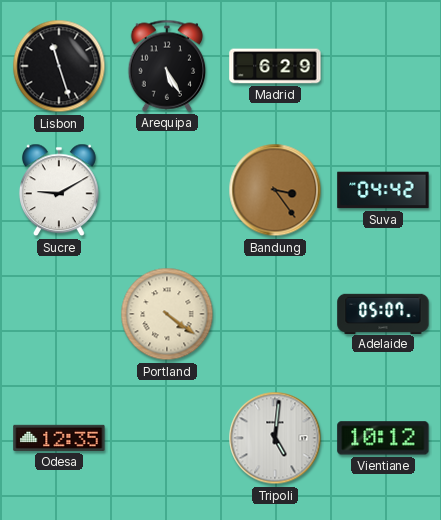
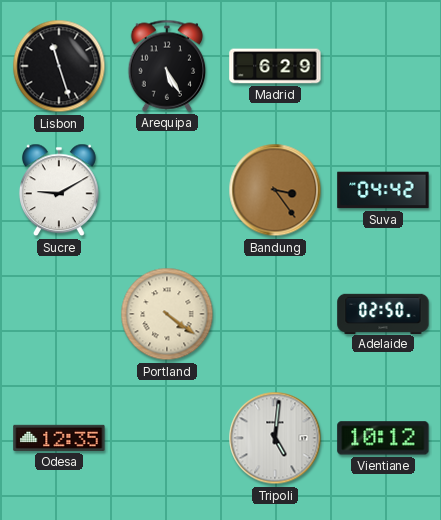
Adelaide: 05:07 -> 02:50 (383, 313)
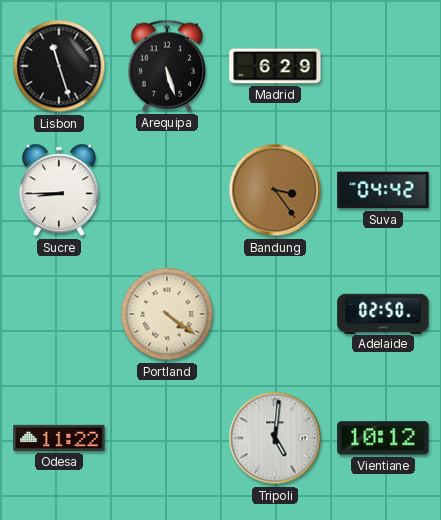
Arequipa: 5:25 -> 5:27 (167, 66)
Sucre: 9:10 -> 8:45 (59, 190)
Odesa: 12:35 -> 11:22 (59, 438)
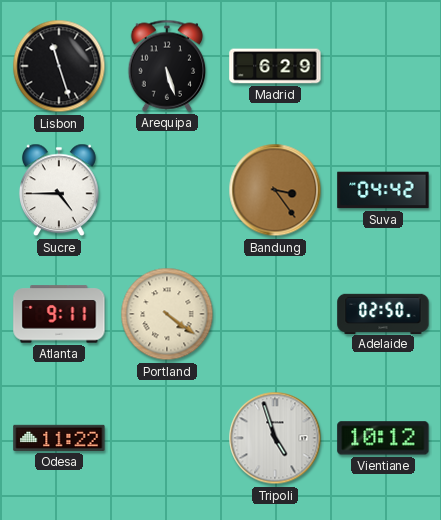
Sucre: 8:45 -> 4:45 (59, 190)
Atlanta: none -> 9:11 (59, 314)
Tripoli: 5:01 -> 4:57 (275, 438)
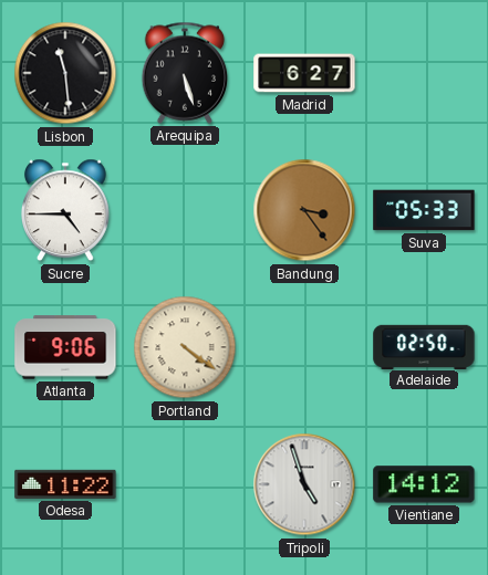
Lisbon: 11:27 -> 11:29 (65, 73)
Madrid: 6:29 -> 6:27 (304, 73)
Suva: 04:42 -> 05:33 (424, 210)
Atlanta: 9:11 -> 9:06 (65, 347)
Vientiane: 10:12 -> 14:12 (424, 484)
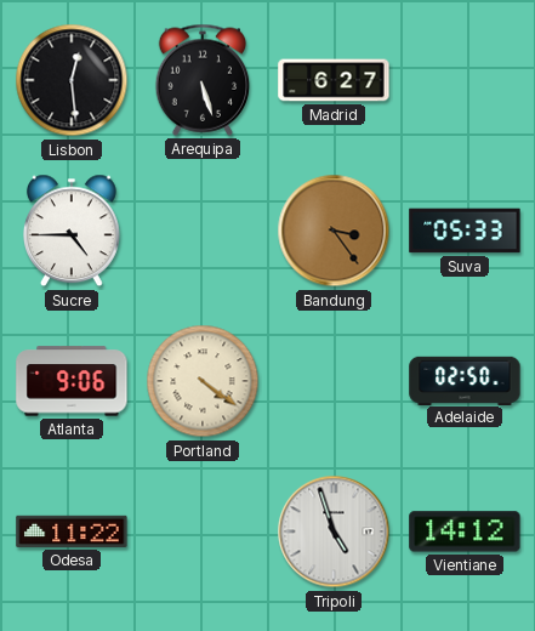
Lisbon: 11:29 -> 12:29 (72, 80)
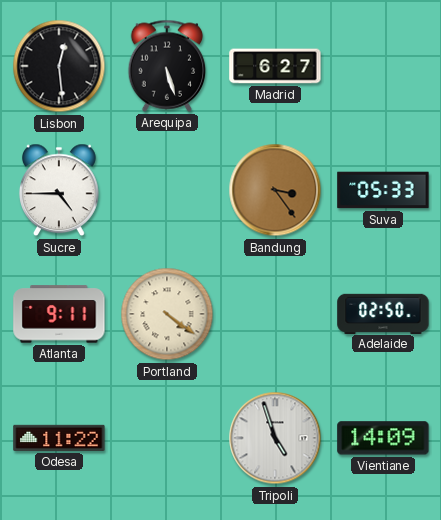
Atlanta: 9:06 -> 9:11 (59, 314)
Vientiane: 14:12 -> 14:09 (383, 438)
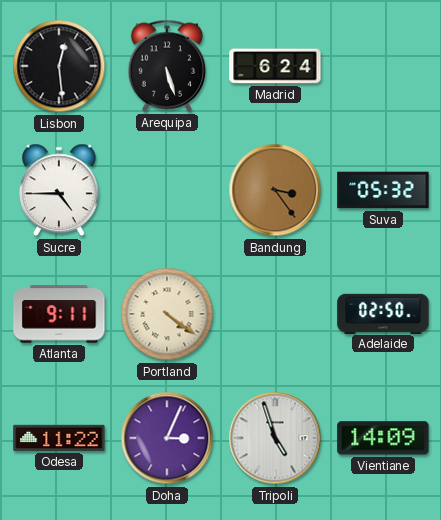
Madrid: 6:27 -> 6:24 (275, 66)
Suva: 05:33 -> 05:32 (383, 190)
Doha: none -> 3:04 (167, 438)
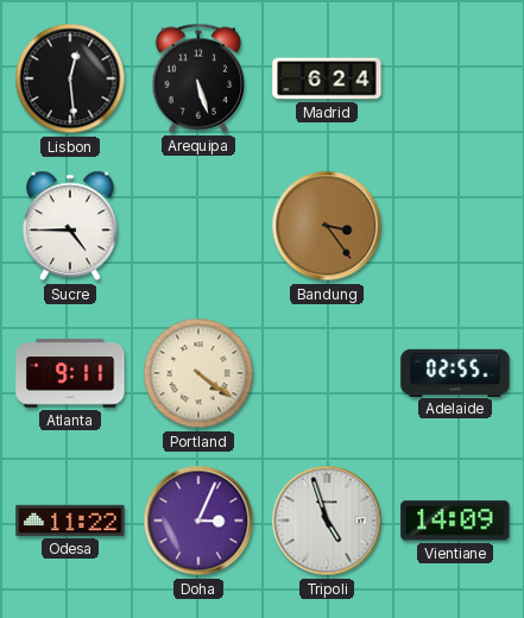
Suva: 05:32 -> none (383, 190)
Adelaide: 02:50 -> 02:55 (455, 372)
